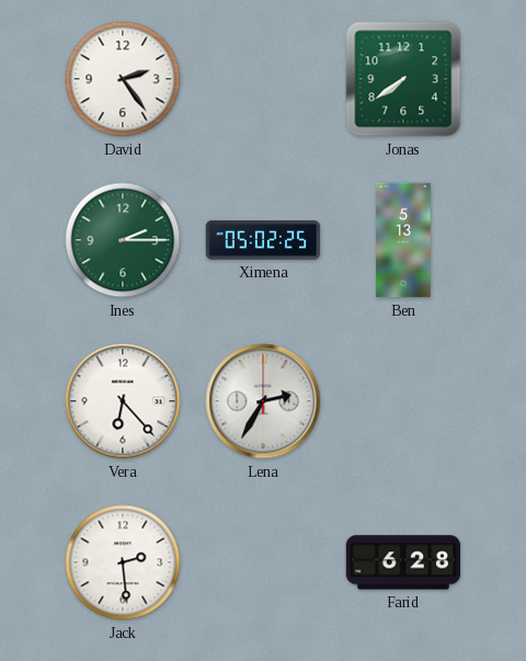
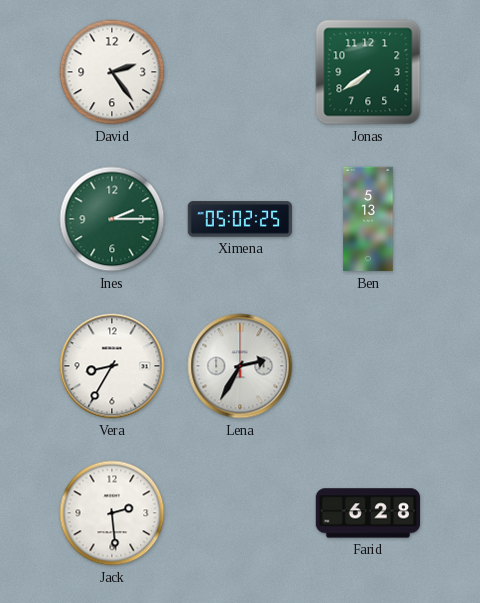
Vera: 6:23 -> 8:35 (112, 366)
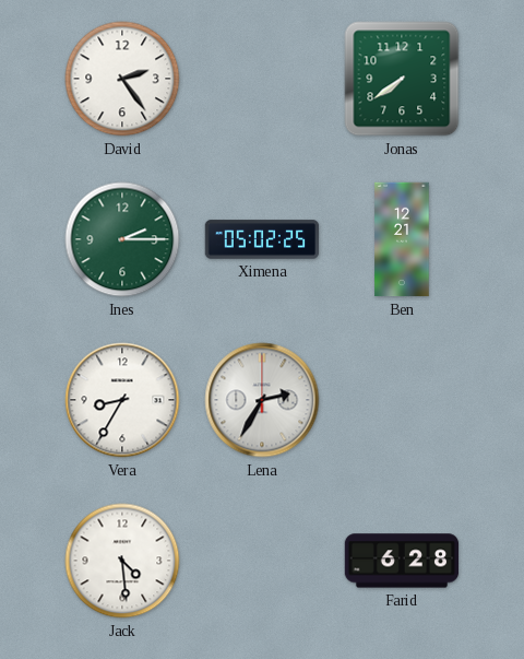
Ben: 5:13 -> 12:21 (402, 239)
Jack: 2:29 -> 4:29 (122, 561)
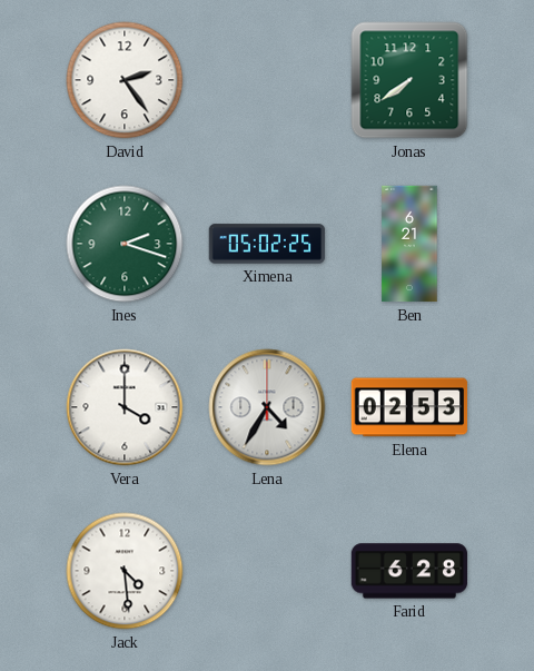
Ines: 2:15 -> 2:18 (125, 244)
Ben: 12:21 -> 6:21 (409, 244)
Vera: 8:35 -> 4:00 (125, 407)
Lena: 2:35 -> 4:35 (267, 407)
Elena: none -> 02:53 (409, 407)
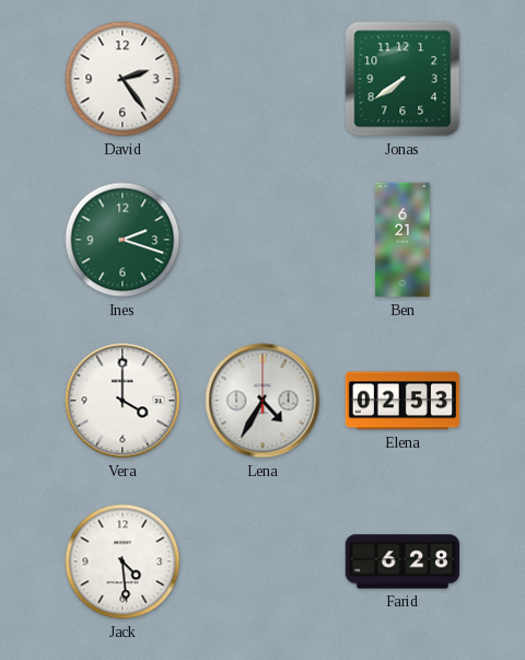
Ximena: 05:02 -> none (267, 244)
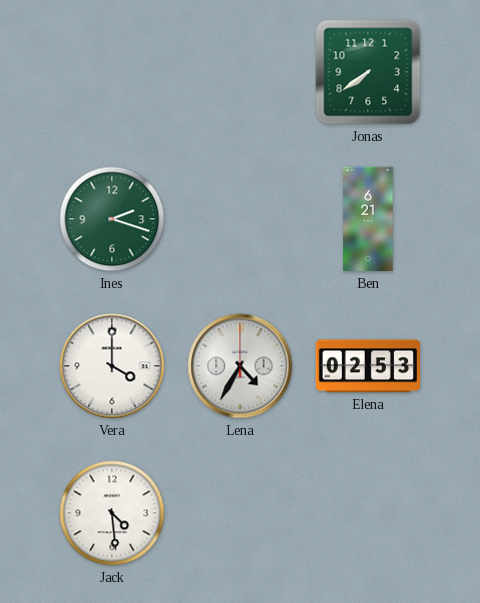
David: 2:24 -> none (122, 79)
Farid: 6:28 -> none (402, 561)
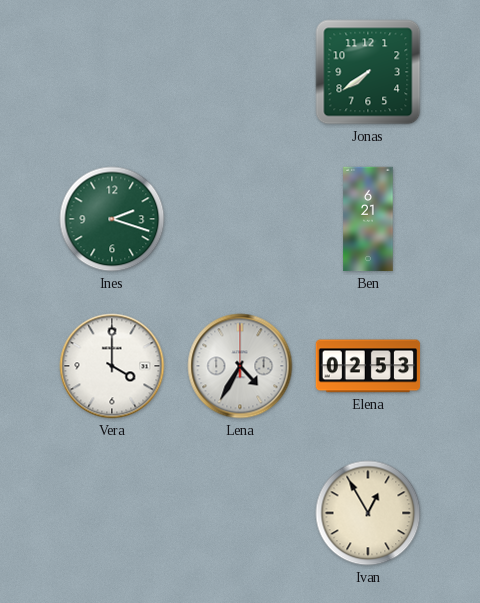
Jack: 4:29 -> none (112, 513)
Ivan: none -> 12:55 (368, 513)
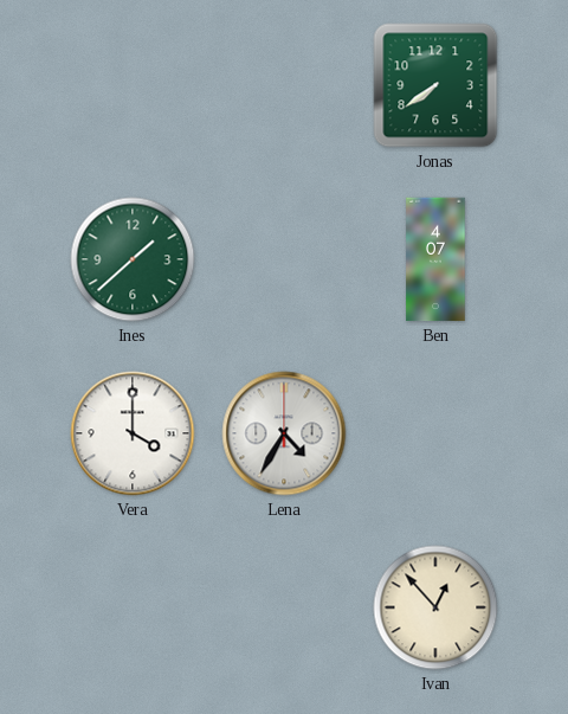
Ines: 2:18 -> 1:38 (133, 259)
Ben: 6:21 -> 4:07 (435, 259)
Elena: 02:53 -> none (368, 366)
Ivan: 12:55 -> 12:53 (435, 607)
